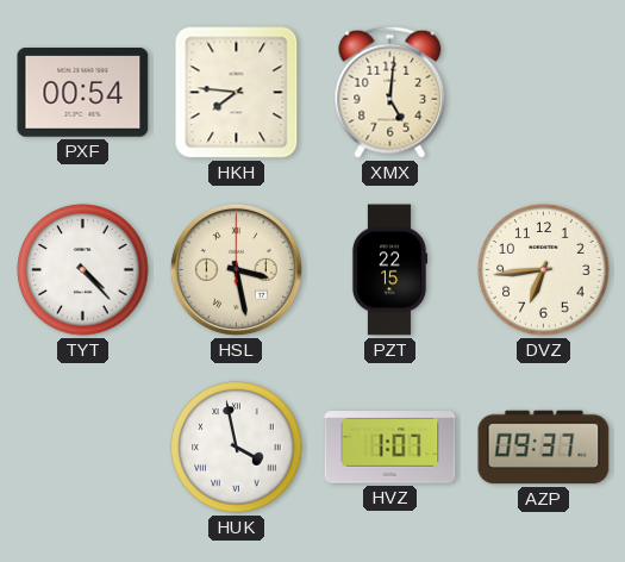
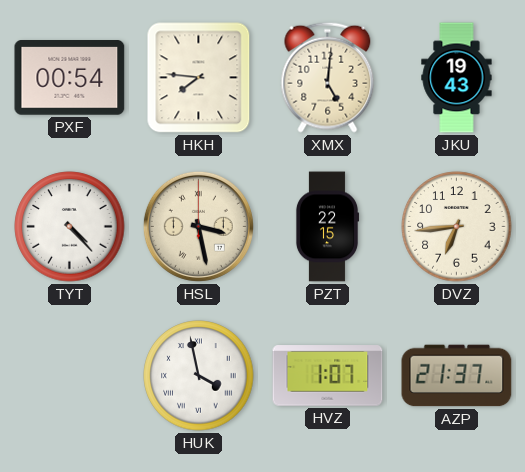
JKU: none -> 19:43 (457, 78)
AZP: 09:37 -> 21:37 (457, 376)
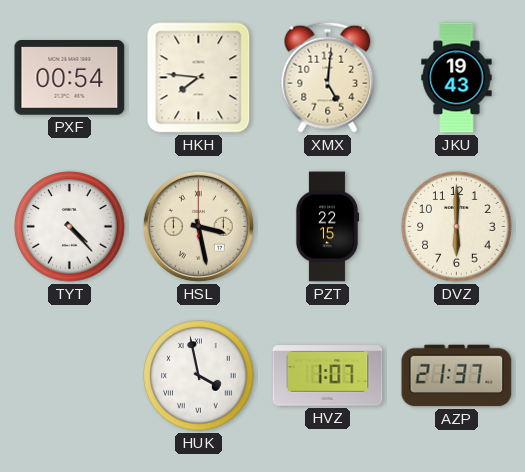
DVZ: 6:44 -> 6:00 (457, 227)
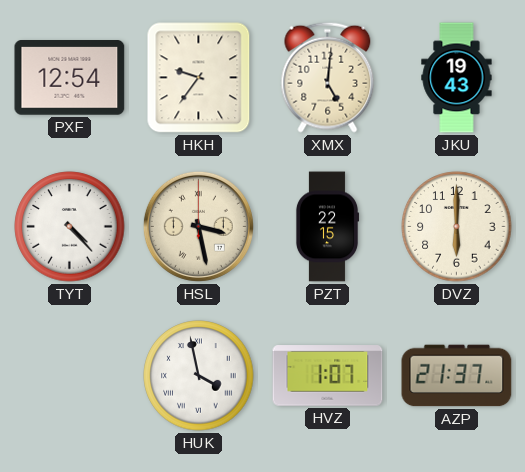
PXF: 00:54 -> 12:54 (70, 78)
HKH: 7:46 -> 9:36 (199, 78)
